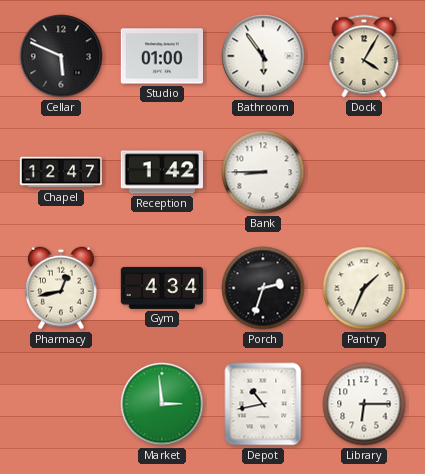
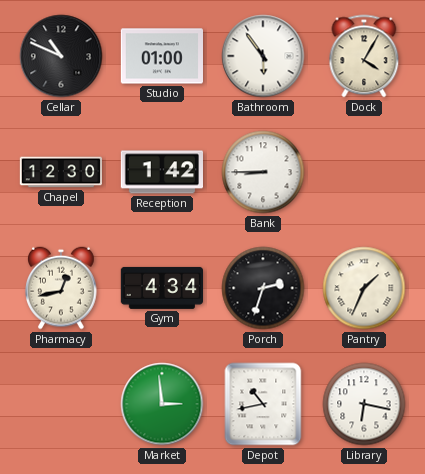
Cellar: 5:49 -> 10:49 (61, 56)
Chapel: 12:47 -> 12:30 (60, 172)
Library: 6:15 -> 6:17 (364, 404)
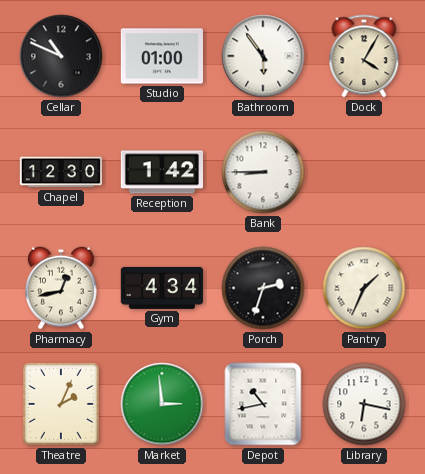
Theatre: none -> 2:04 (61, 404)
